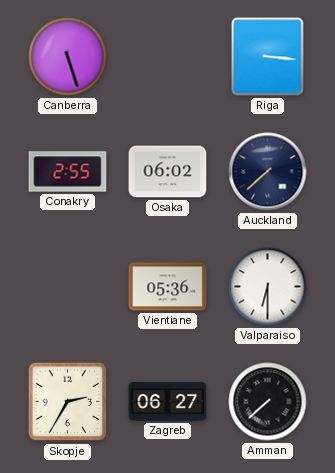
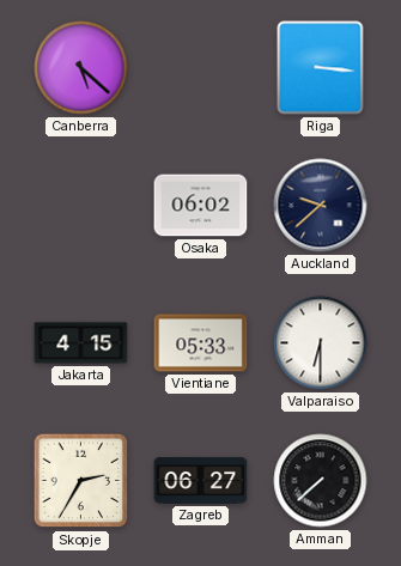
Canberra: 5:27 -> 5:22 (81, 68)
Conakry: 2:55 -> none (68, 172)
Auckland: 7:38 -> 9:38 (321, 206)
Jakarta: none -> 4:15 (81, 343)
Vientiane: 05:36 -> 05:33 (201, 343)
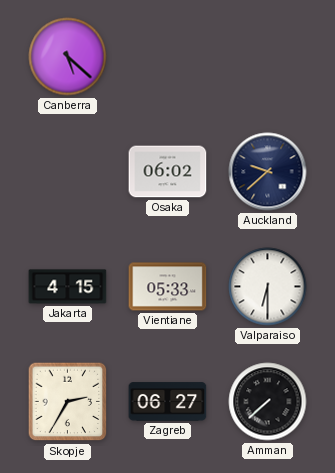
Riga: 3:16 -> none (321, 68)
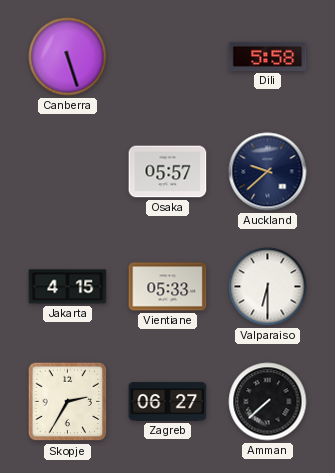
Canberra: 5:22 -> 5:27 (68, 57)
Dili: none -> 5:58 (268, 56)
Osaka: 06:02 -> 05:57 (168, 172)
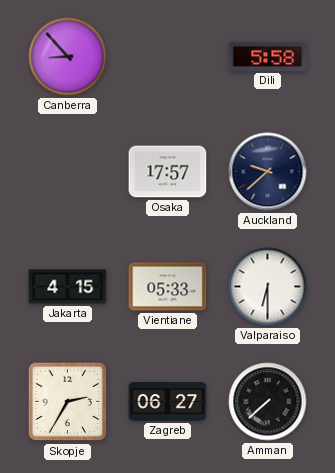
Canberra: 5:27 -> 8:53 (68, 57)
Osaka: 05:57 -> 17:57 (168, 172)
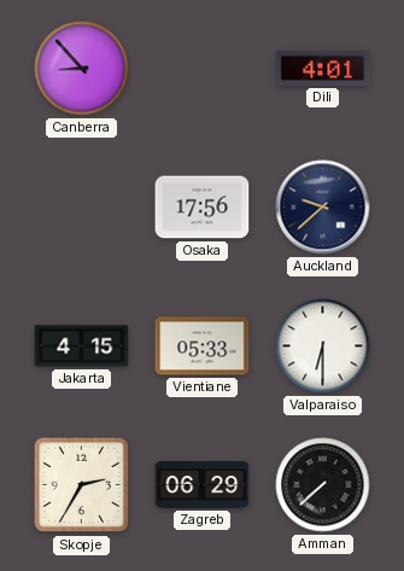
Dili: 5:58 -> 4:01 (323, 68)
Osaka: 17:57 -> 17:56 (203, 208)
Zagreb: 06:27 -> 06:29 (203, 485)
